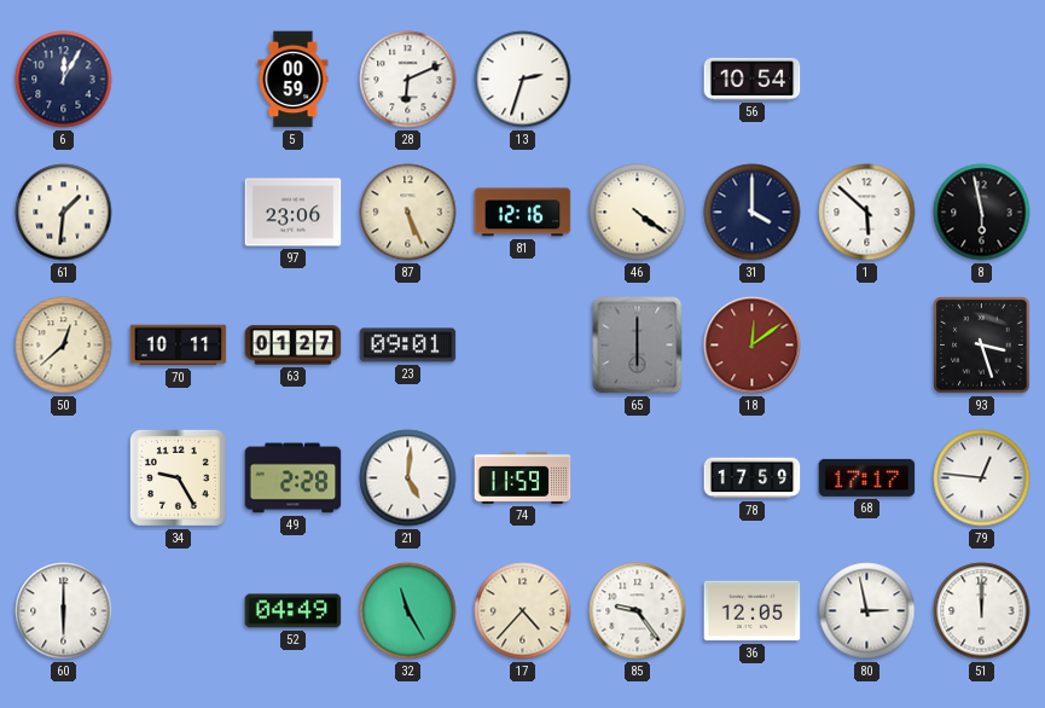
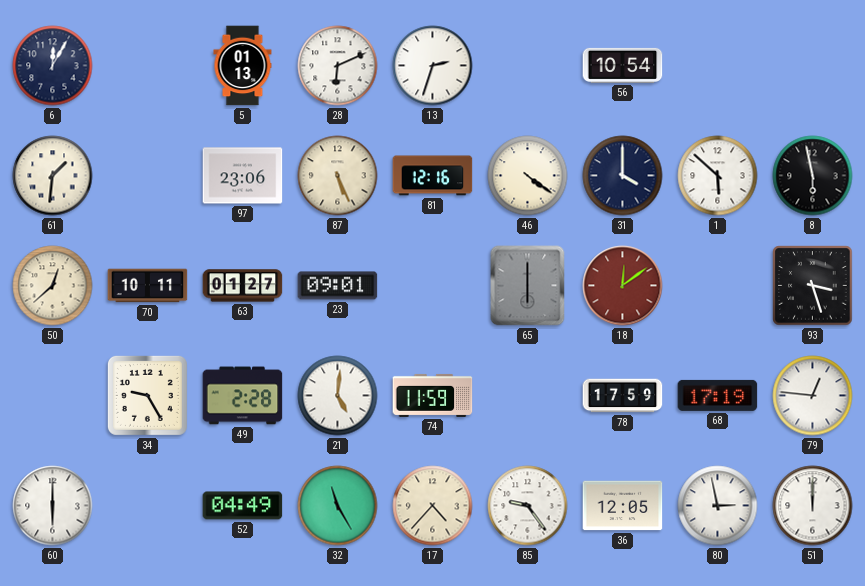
5: 00:59 -> 01:13 (243, 66)
68: 17:17 -> 17:19 (718, 395)
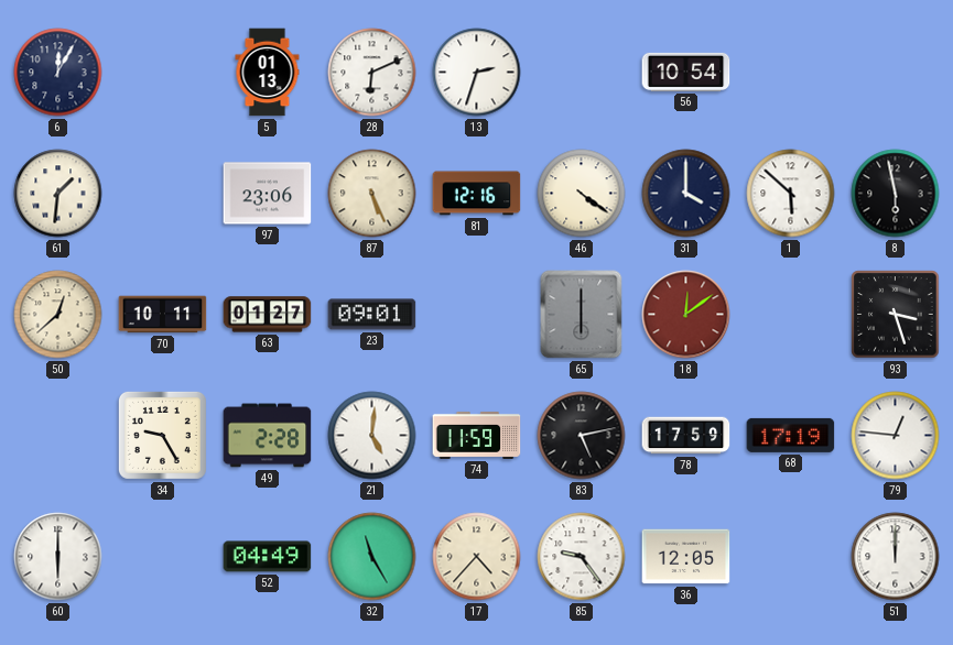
83: none -> 5:13 (582, 436)
80: 2:58 -> none (718, 506)
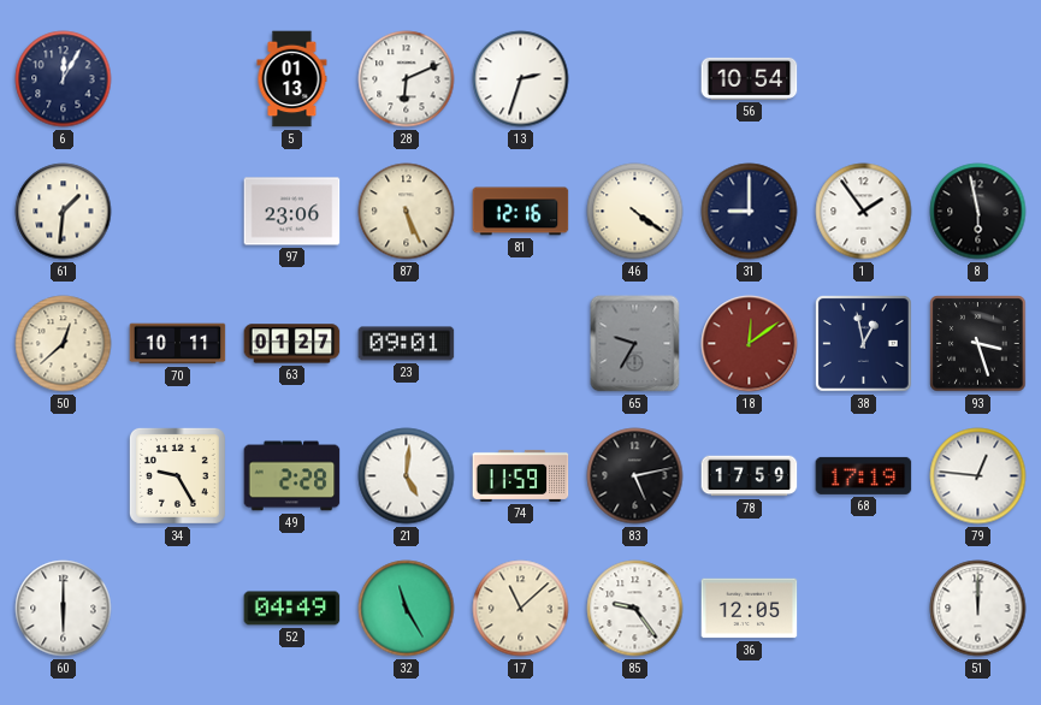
31: 4:00 -> 9:00 (750, 212)
1: 5:52 -> 1:54 (864, 212)
65: 6:00 -> 9:35 (635, 344)
38: none -> 12:58 (863, 343)
17: 4:37 -> 11:08 (521, 609)
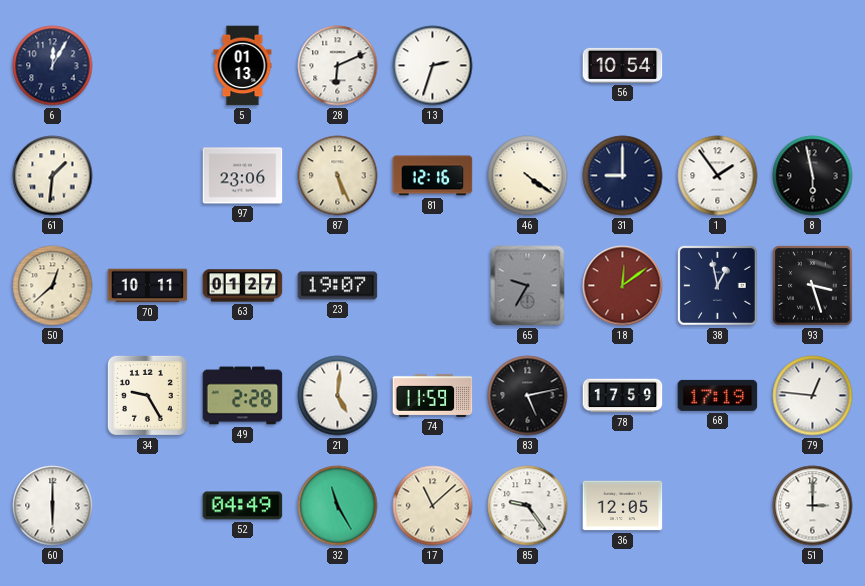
23: 09:01 -> 19:07 (338, 286)
51: 12:00 -> 3:00 (813, 506)
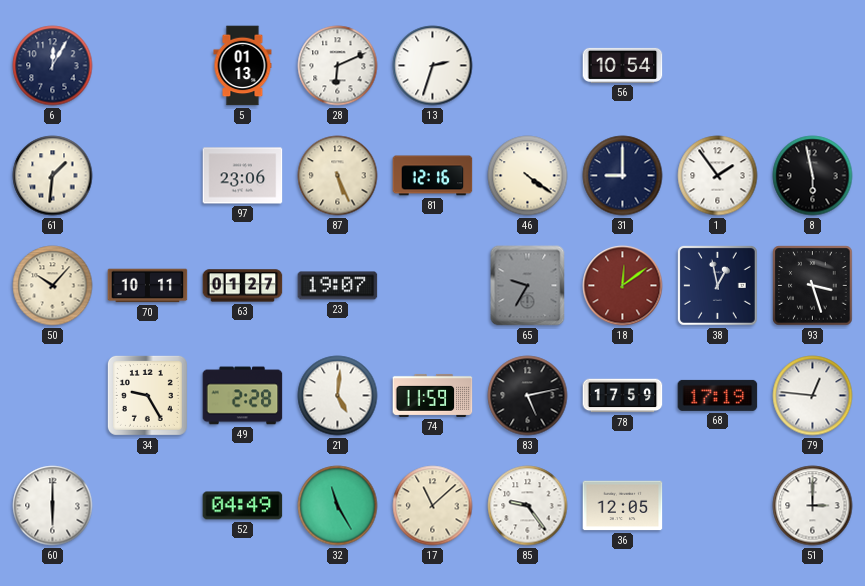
50: 12:38 -> 10:07 (53, 286)
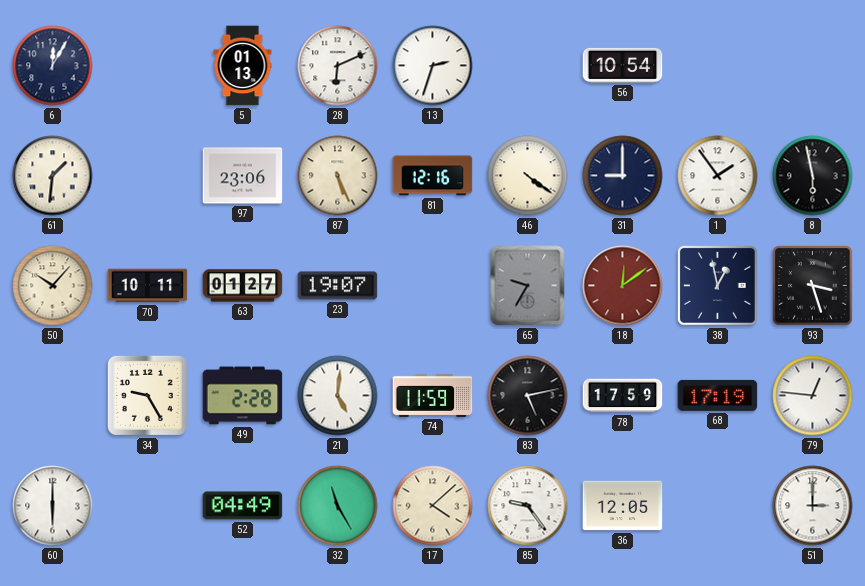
17: 11:08 -> 4:08 (433, 506)
